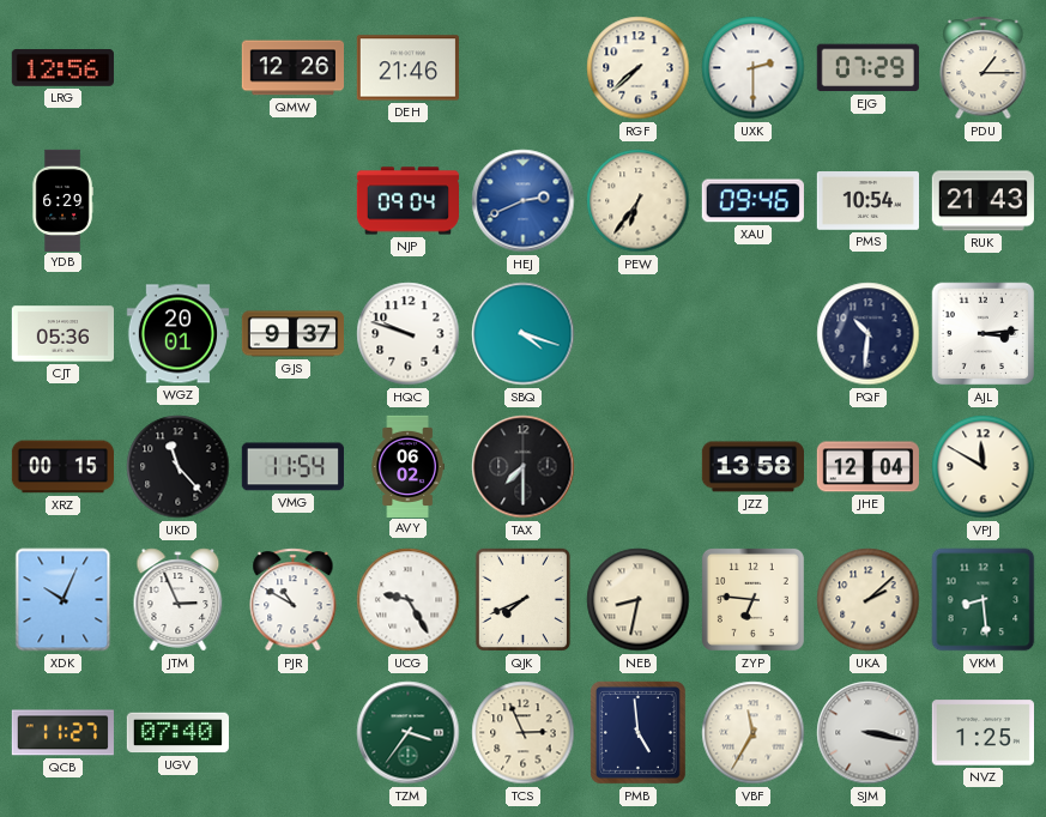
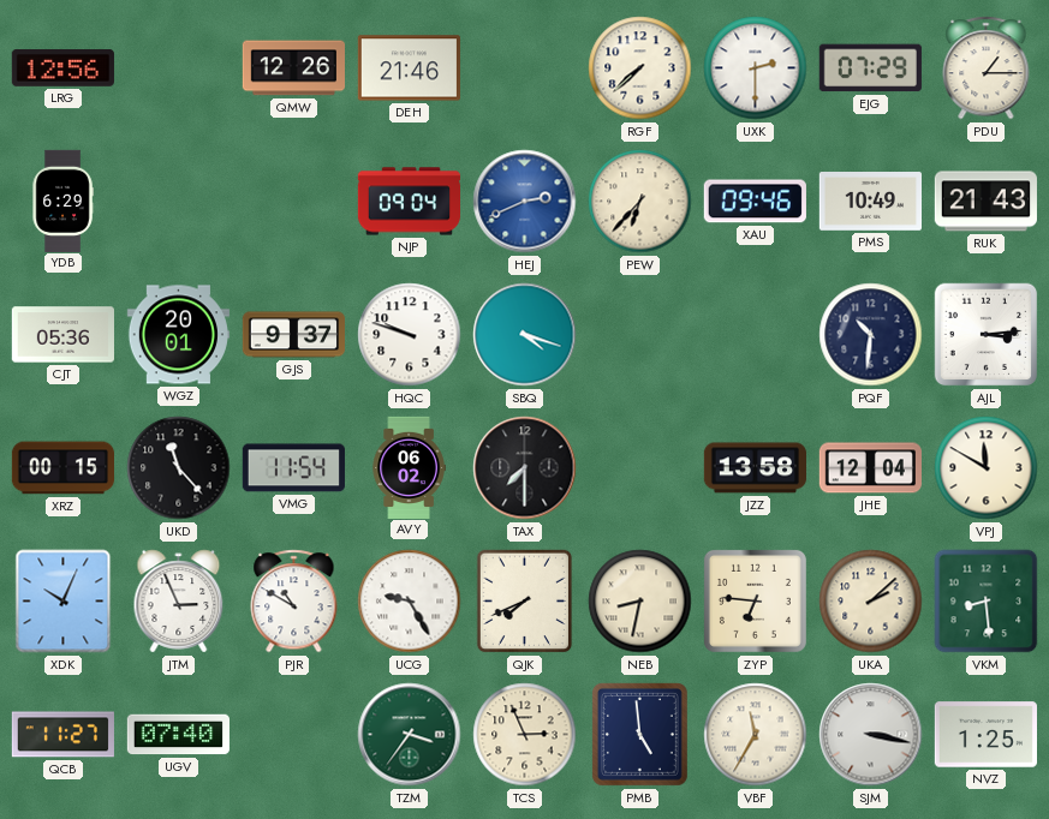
PEW: 6:36 -> 6:37 (640, 202)
PMS: 10:54 -> 10:49 (870, 202)
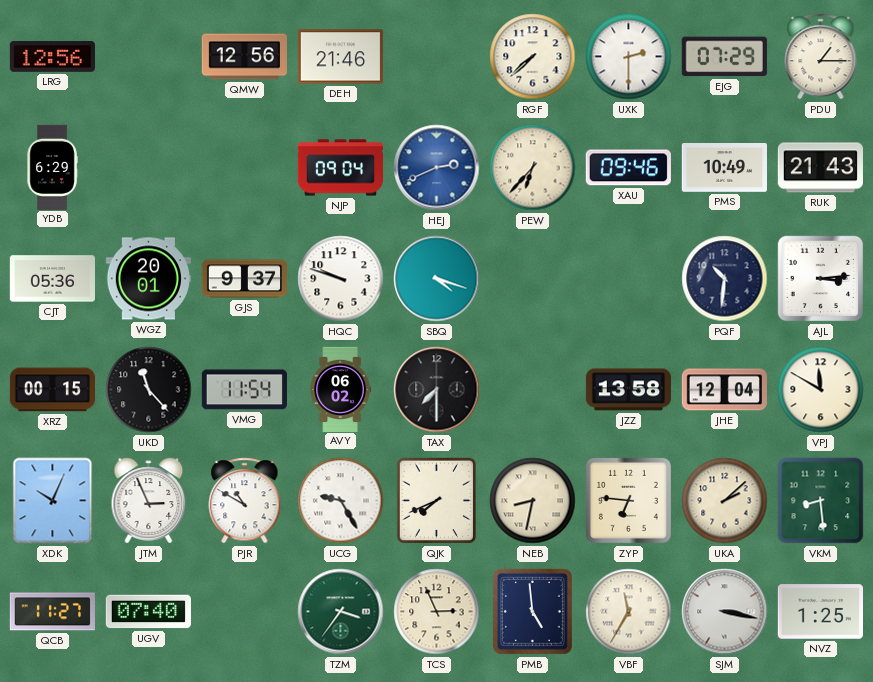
QMW: 12:26 -> 12:56 (244, 57)
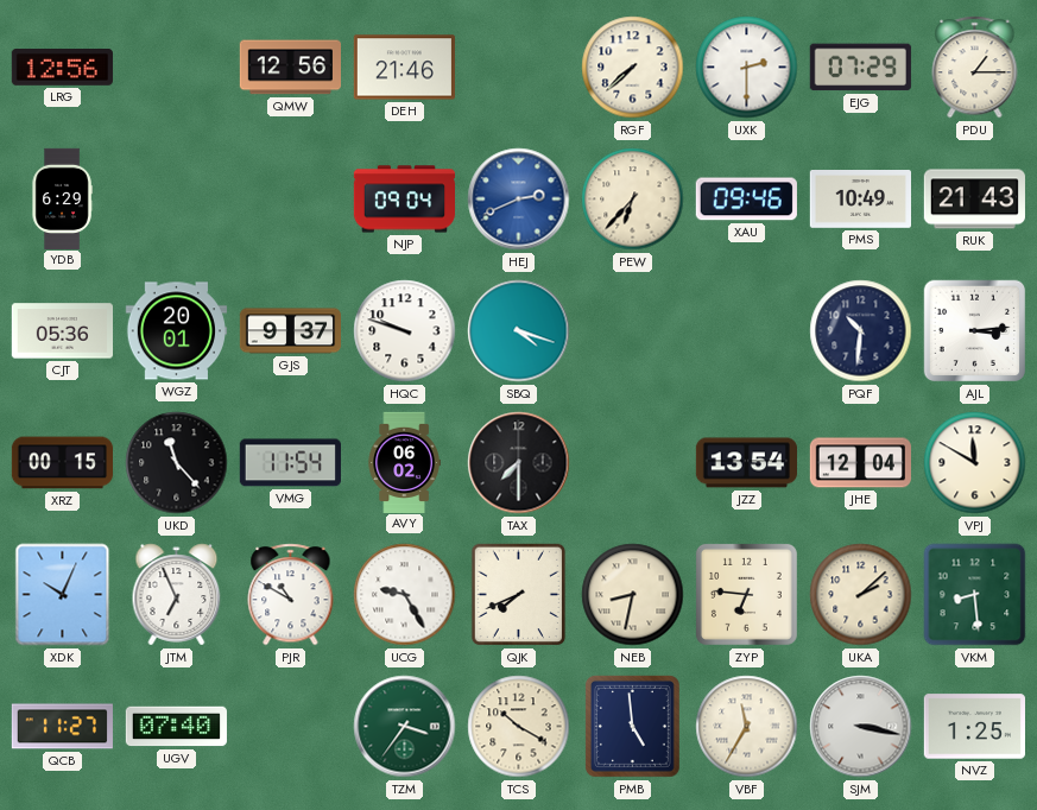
JZZ: 13:58 -> 13:54 (746, 463)
JTM: 2:56 -> 6:56 (177, 595)
TCS: 2:56 -> 10:20 (519, 727)
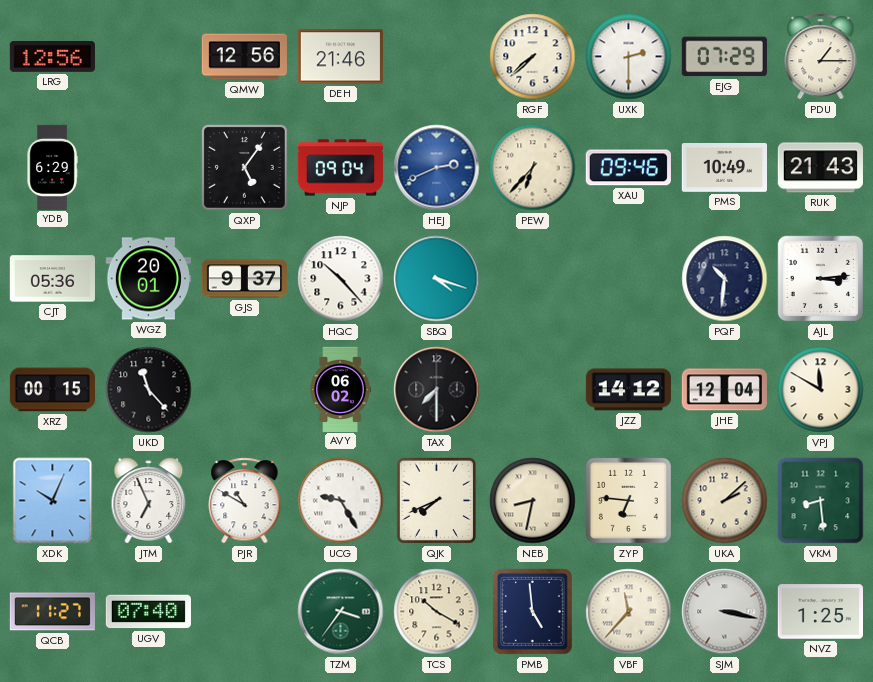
QXP: none -> 5:06 (245, 168)
HQC: 9:48 -> 10:23 (341, 279)
VMG: 11:54 -> none (290, 463)
JZZ: 13:54 -> 14:12 (628, 390)
VBF: 11:35 -> 11:37 (629, 612)
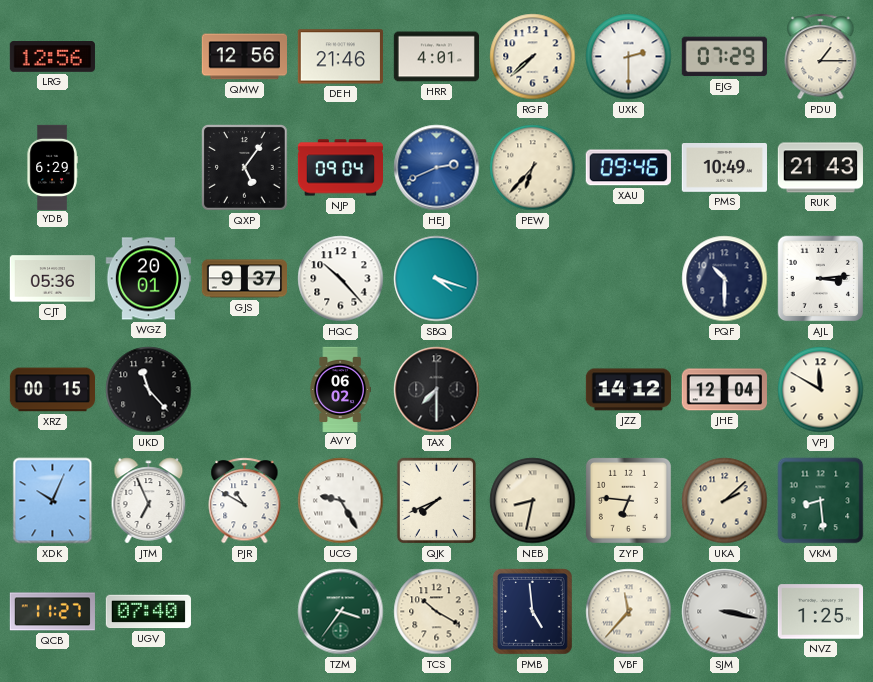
HRR: none -> 4:01 (436, 57)
PQF: 10:31 -> 10:30 (725, 279)
